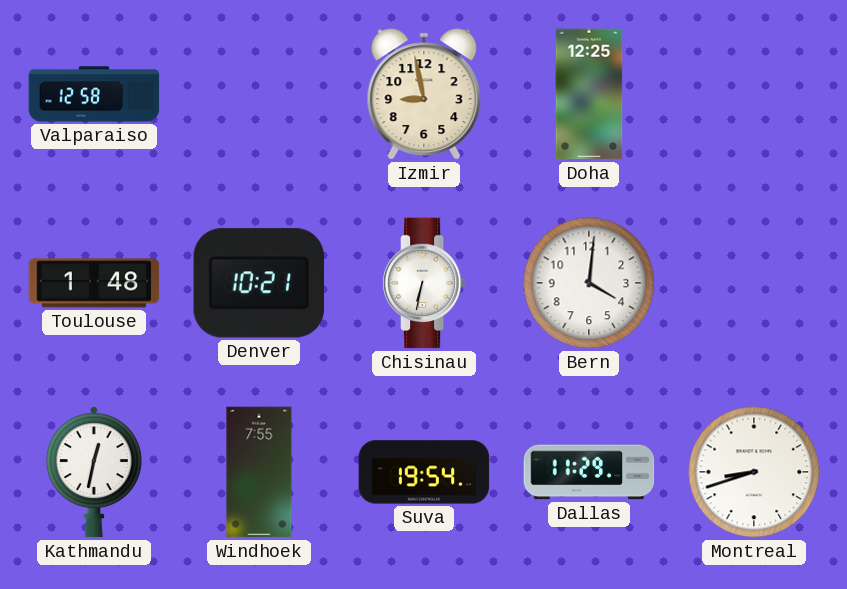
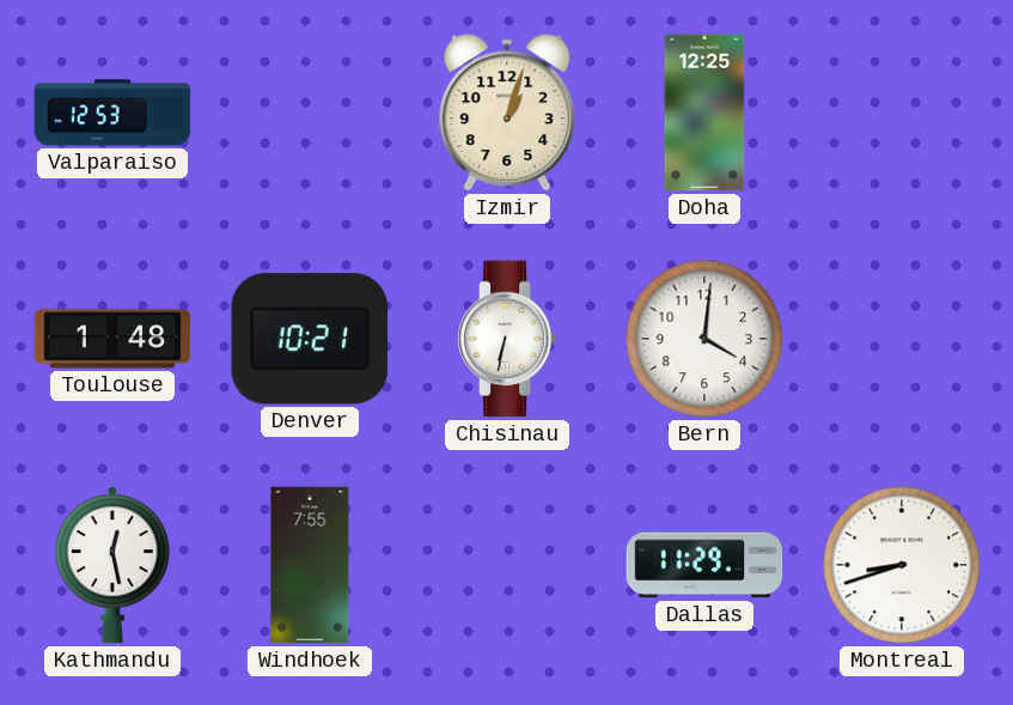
Valparaiso: 12:58 -> 12:53 (112, 113)
Izmir: 8:58 -> 1:03 (507, 113)
Kathmandu: 12:32 -> 12:28 (112, 565)
Suva: 19:54 -> none (424, 472)
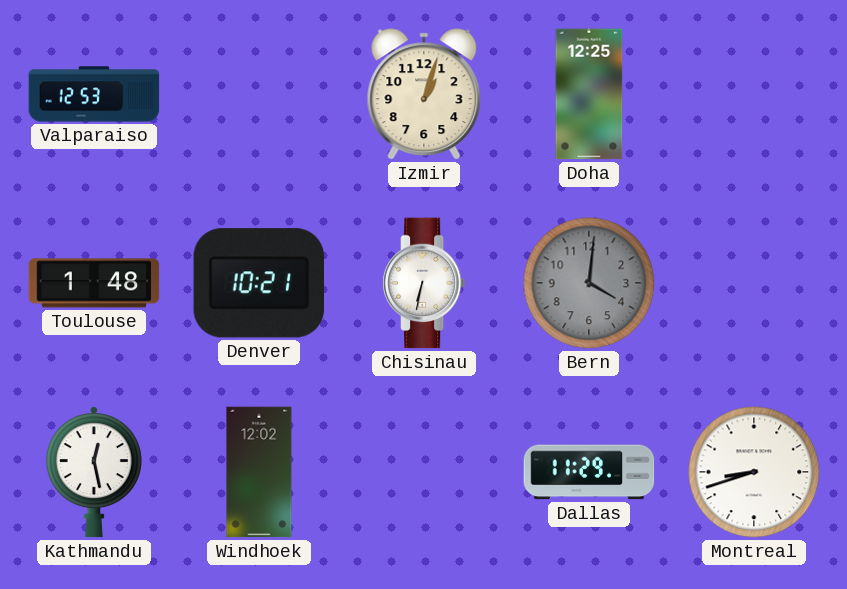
Bern dial: white -> grey (589, 283)
Windhoek: 7:55 -> 12:02 (259, 472)
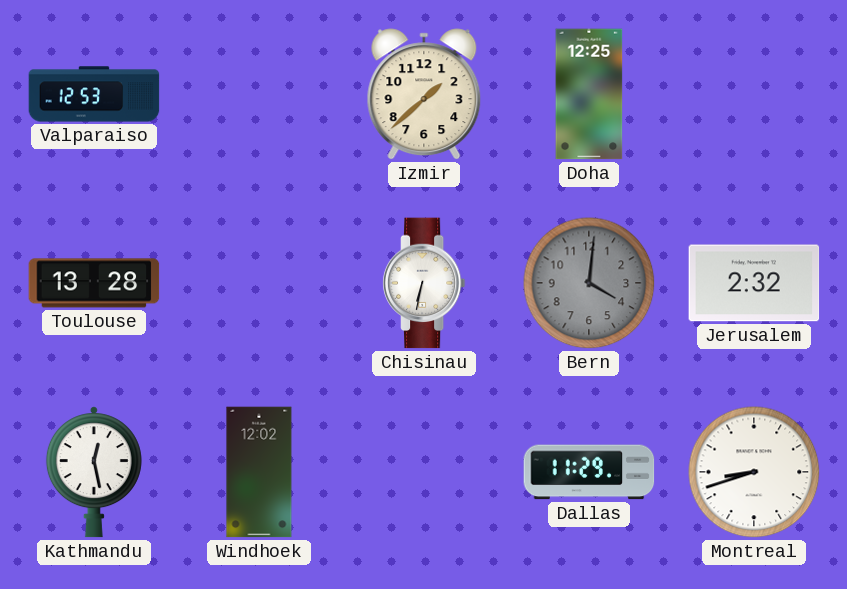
Izmir: 1:03 -> 1:38 (424, 94)
Toulouse: 1:48 -> 13:28 (94, 283)
Denver: 10:21 -> none (258, 283)
Jerusalem: none -> 2:32 (754, 283)
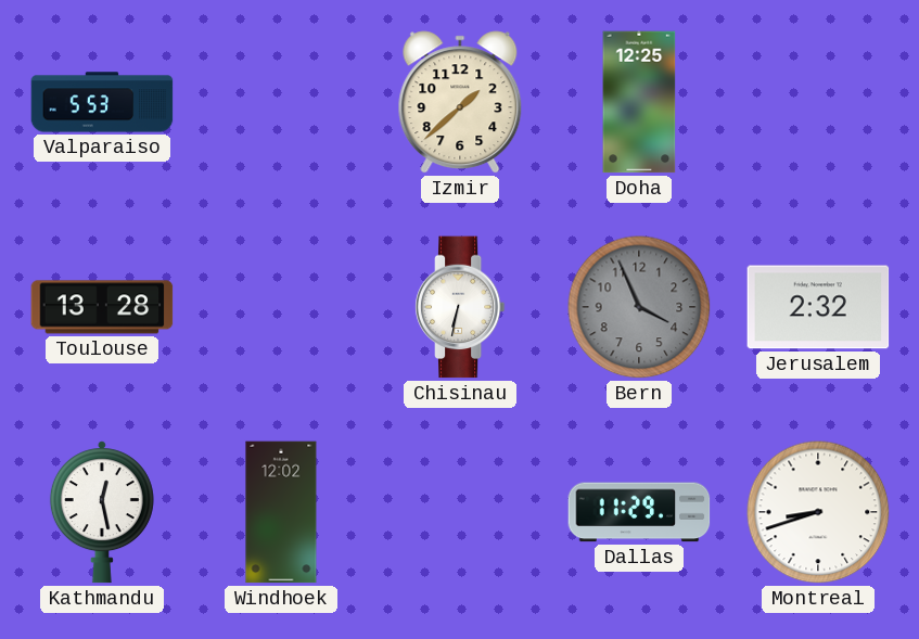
Valparaiso: 12:53 -> 5:53 (102, 102)
Bern: 4:01 -> 3:56 (639, 307)
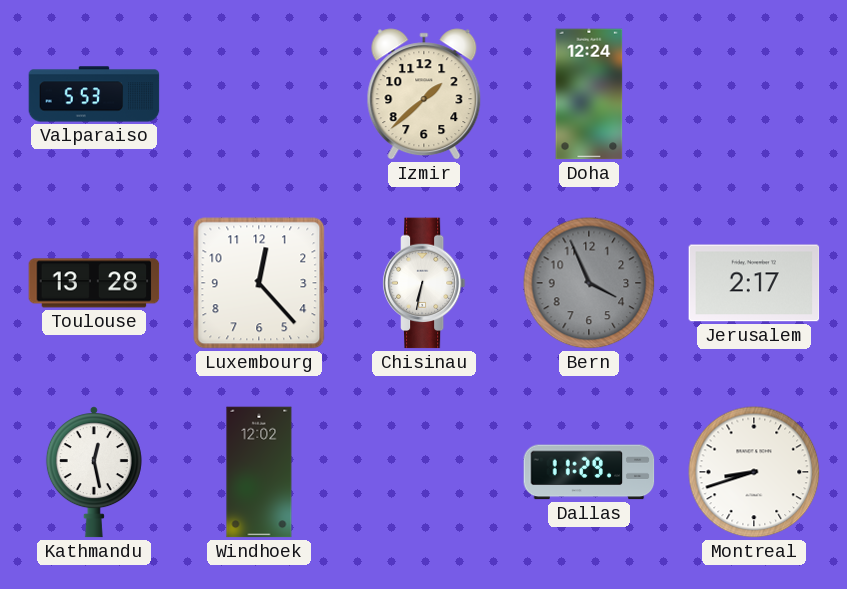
Doha: 12:25 -> 12:24 (589, 94)
Luxembourg: none -> 12:23 (259, 283)
Jerusalem: 2:32 -> 2:17 (754, 283)
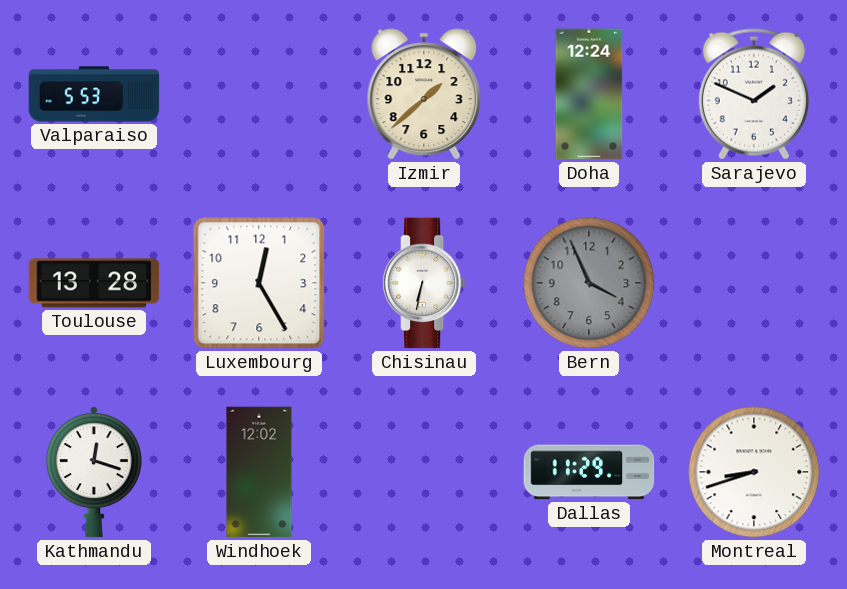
Sarajevo: none -> 1:49 (754, 94)
Luxembourg: 12:23 -> 12:25 (259, 283)
Jerusalem: 2:17 -> none (754, 283)
Kathmandu: 12:28 -> 12:18 (94, 472)
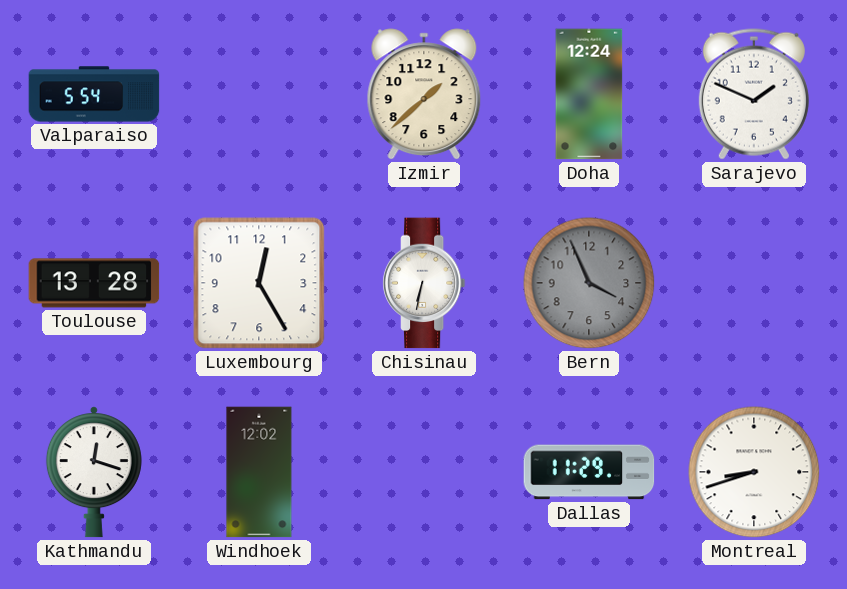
Valparaiso: 5:53 -> 5:54 (94, 94)
